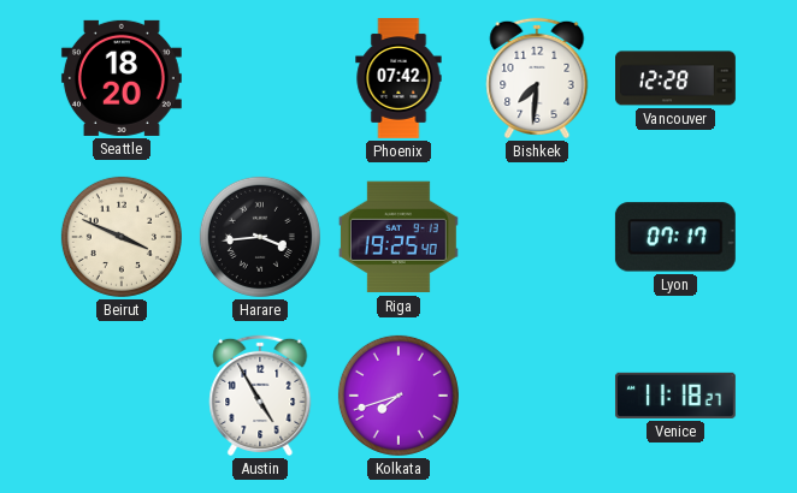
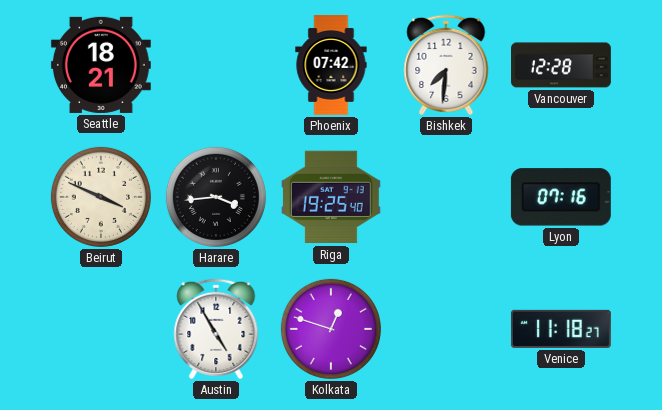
Seattle: 18:20 -> 18:21 (101, 65)
Lyon: 07:17 -> 07:16 (561, 197)
Kolkata: 7:42 -> 12:48 (331, 329)
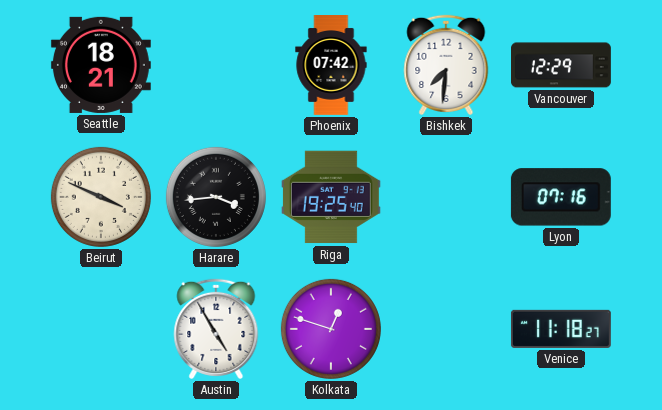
Vancouver: 12:28 -> 12:29 (562, 65)
